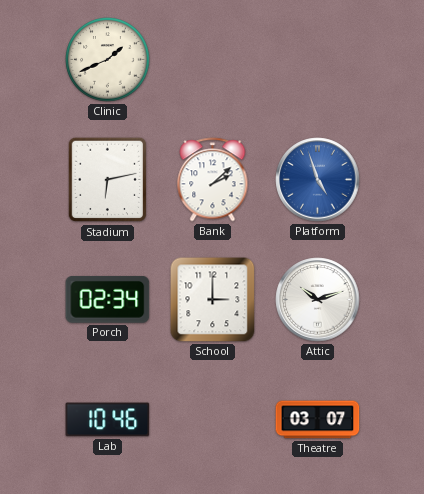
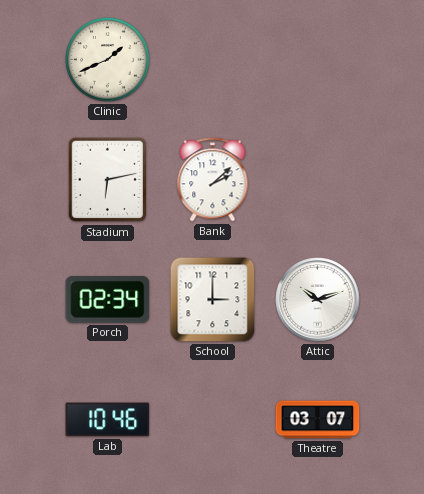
Platform: 4:57 -> none (318, 180)
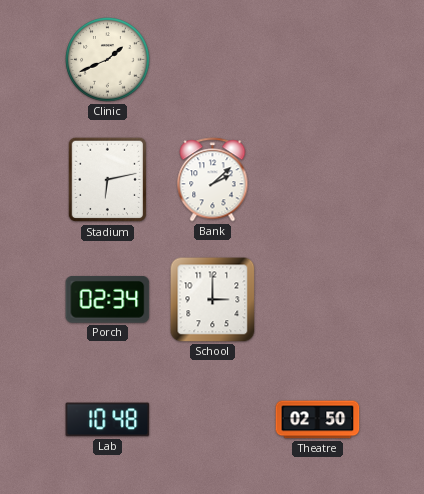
Attic: 10:12 -> none (318, 300)
Lab: 10:46 -> 10:48 (108, 420)
Theatre: 03:07 -> 02:50 (318, 420)
